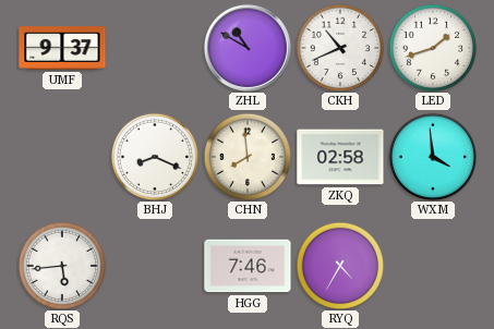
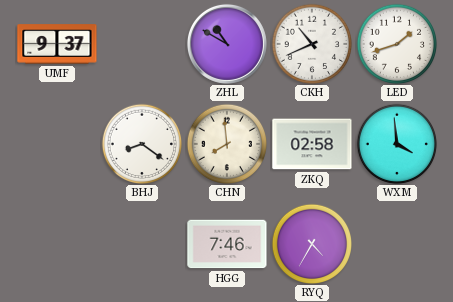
BHJ: 8:19 -> 8:21 (141, 143)
RQS: 5:44 -> none (61, 265)
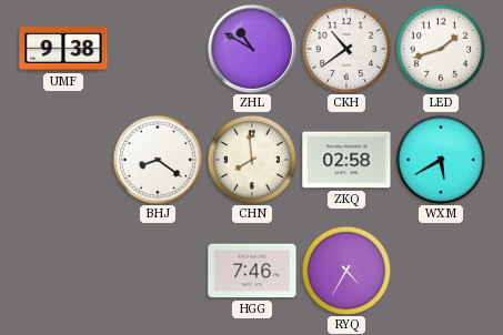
UMF: 9:37 -> 9:38 (63, 49)
CKH: 10:41 -> 10:39 (345, 48)
WXM: 3:59 -> 5:40 (440, 159)
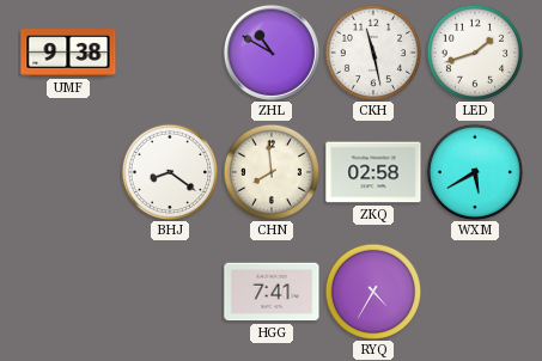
CKH: 10:39 -> 11:28 (372, 51)
HGG: 7:46 -> 7:41 (272, 292)
